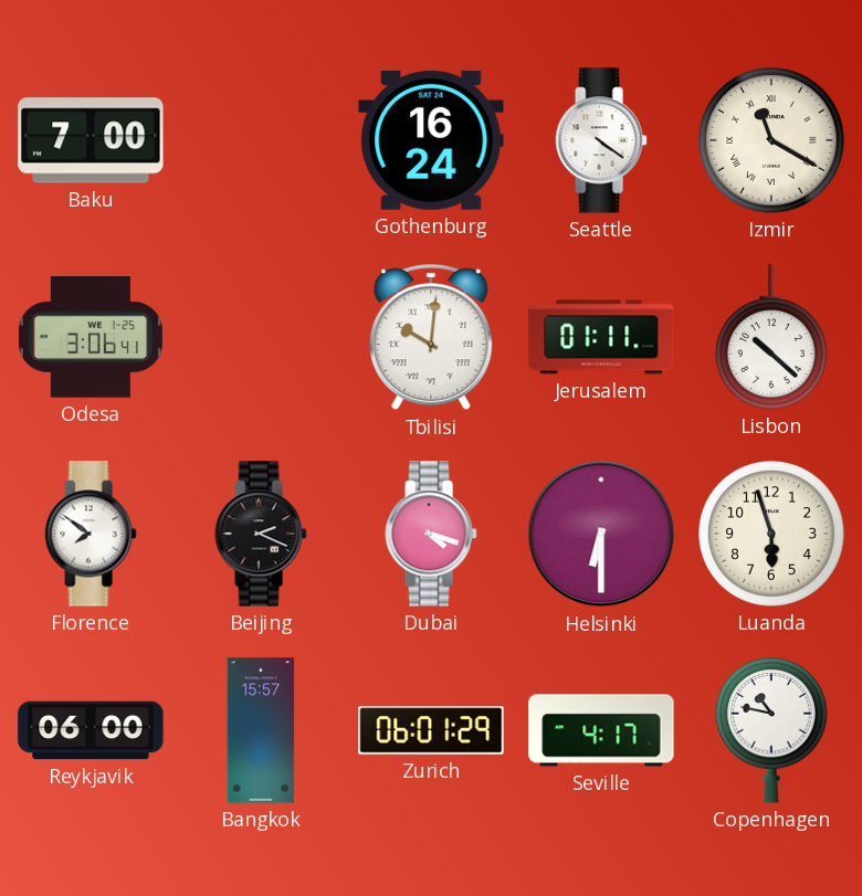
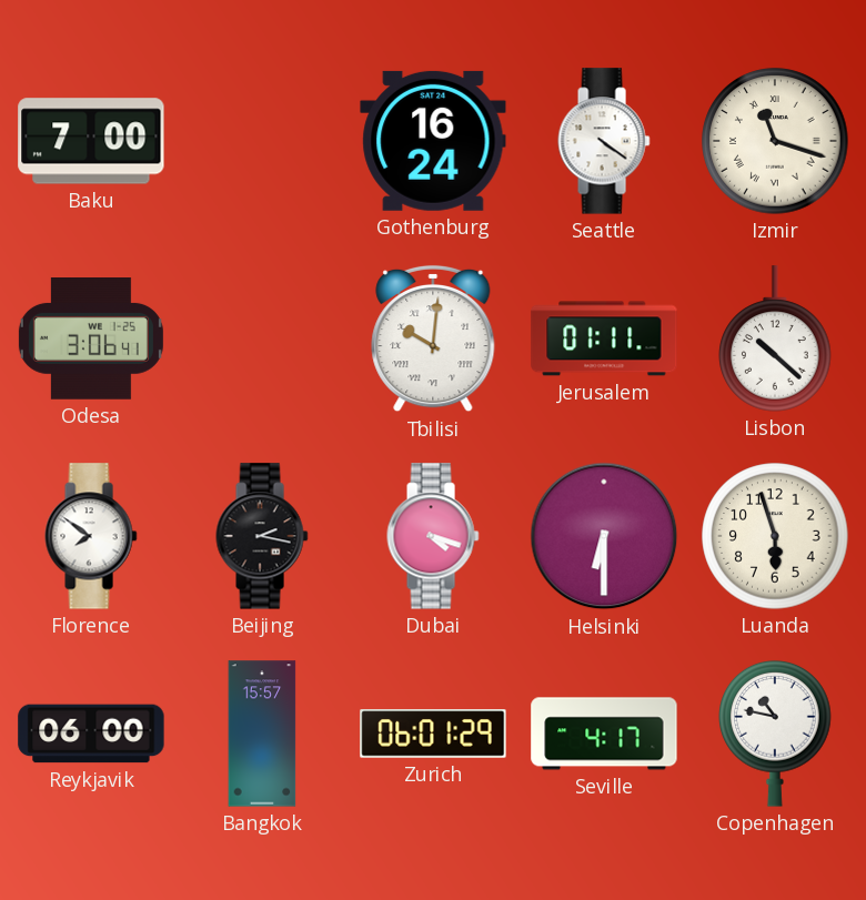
Izmir: 11:20 -> 11:18 (775, 141)
Beijing: 2:19 -> 2:17 (262, 536)
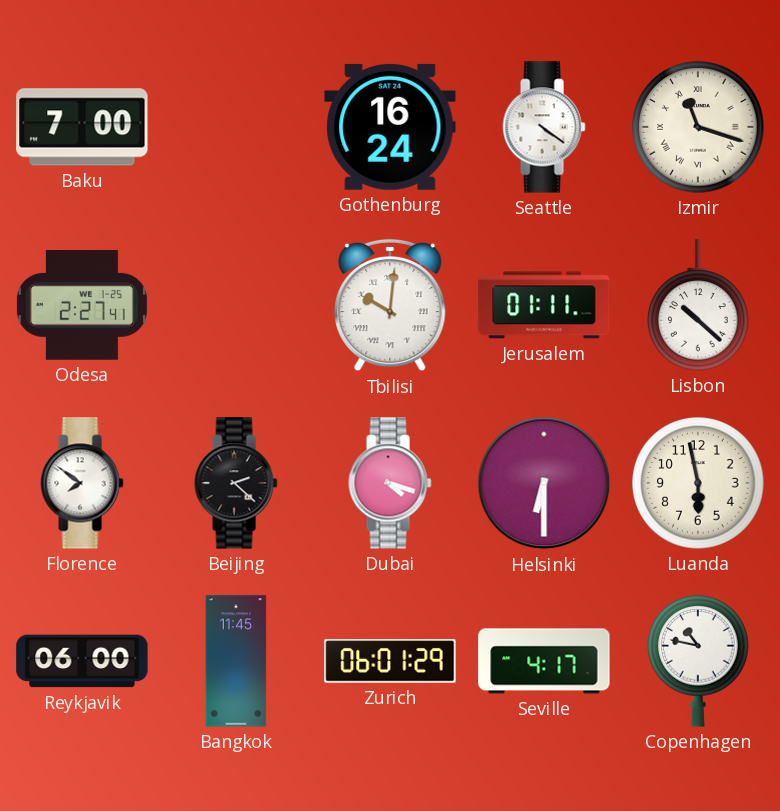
Odesa: 3:06 -> 2:27 (82, 306)
Beijing: 2:17 -> 2:22 (236, 483)
Luanda: 5:57 -> 5:58 (698, 483)
Bangkok: 15:57 -> 11:45 (236, 661)
